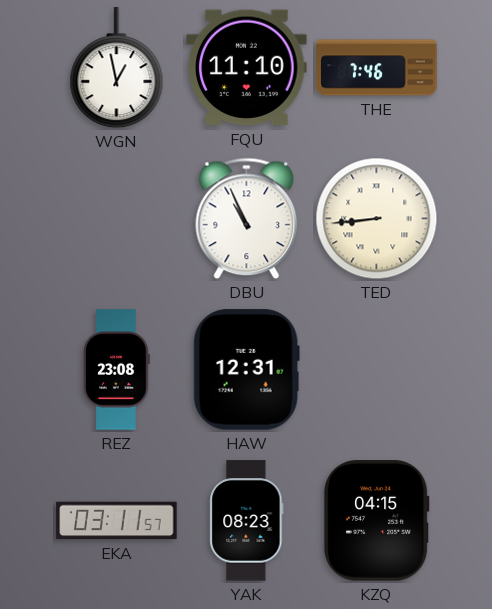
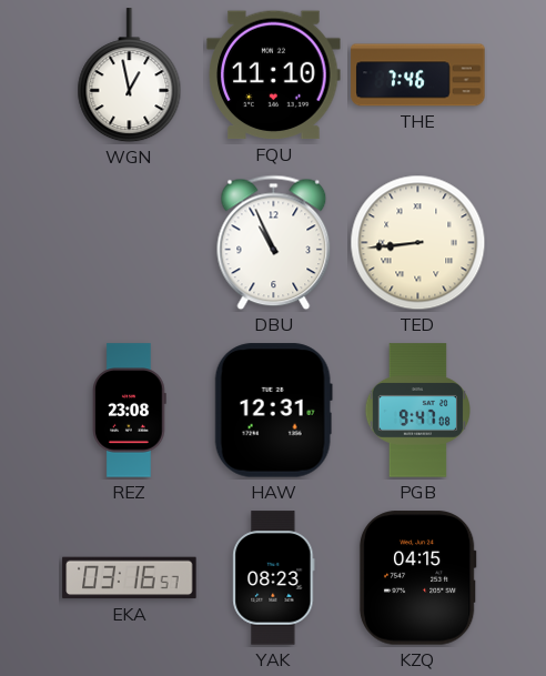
PGB: none -> 9:47 (417, 411)
EKA: 03:11 -> 03:16 (130, 578)
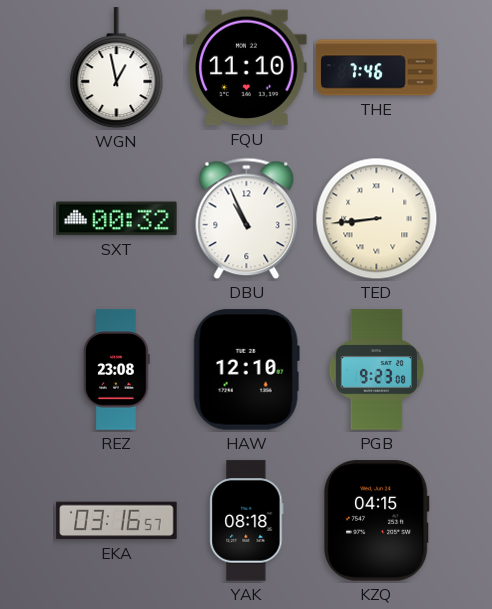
SXT: none -> 00:32 (117, 219)
HAW: 12:31 -> 12:10 (246, 370)
PGB: 9:47 -> 9:23 (376, 370)
YAK: 08:23 -> 08:18 (247, 521)
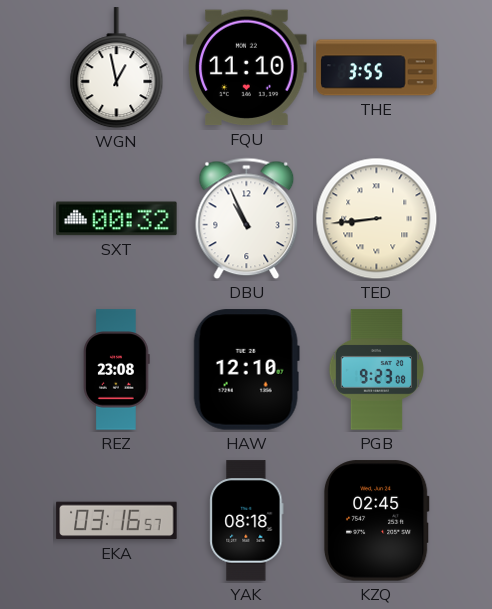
THE: 7:46 -> 3:55 (377, 68)
KZQ: 04:15 -> 02:45 (376, 521)
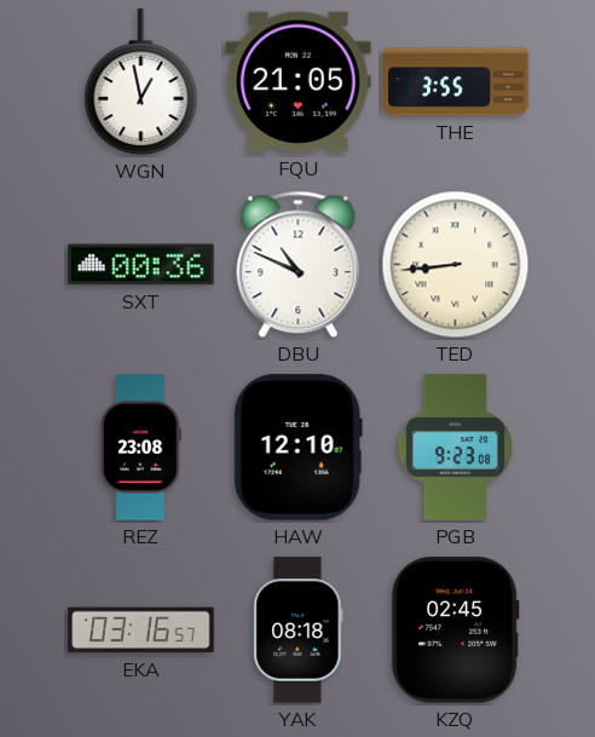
FQU: 11:10 -> 21:05 (299, 82)
SXT: 00:32 -> 00:36 (141, 265)
DBU: 10:56 -> 10:49 (299, 265)
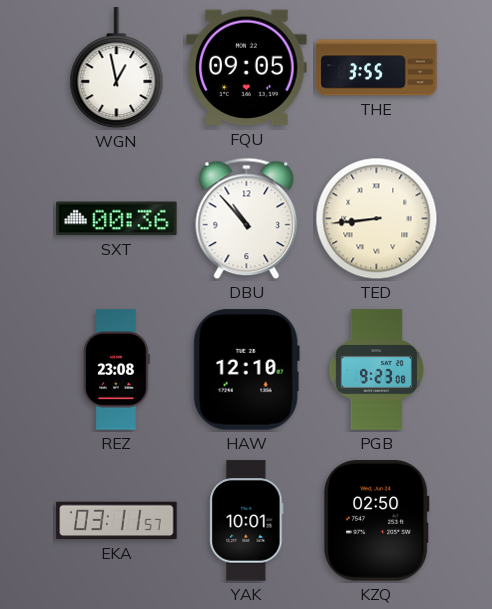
FQU: 21:05 -> 09:05 (247, 68)
DBU: 10:49 -> 10:53 (247, 219)
EKA: 03:16 -> 03:11 (117, 521)
YAK: 08:18 -> 10:01 (247, 521)
KZQ: 02:45 -> 02:50 (376, 521)
